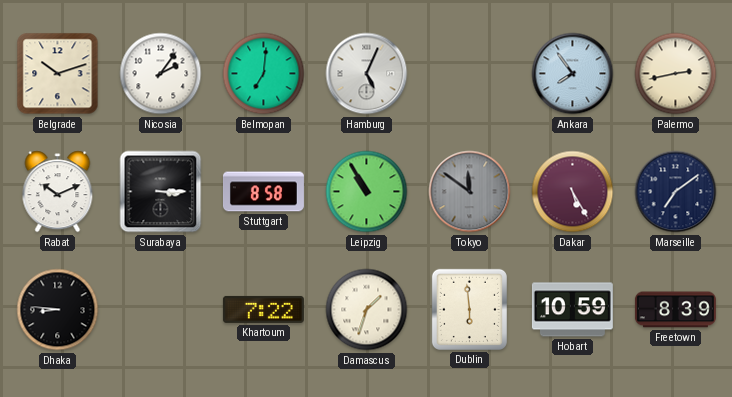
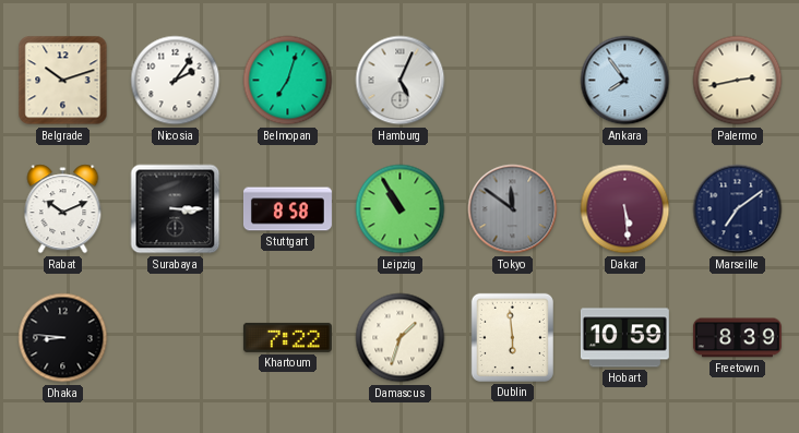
Belmopan: 7:01 -> 7:03 (288, 81)
Dakar: 5:25 -> 5:29 (625, 209)
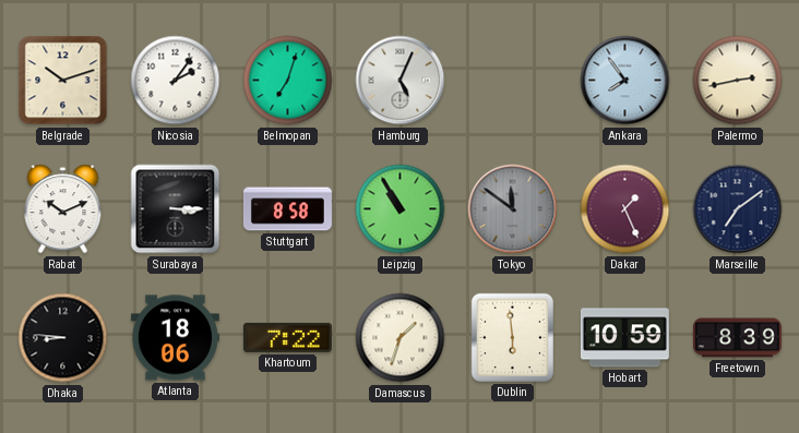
Dakar: 5:29 -> 1:26 (625, 209)
Atlanta: none -> 18:06 (175, 338)
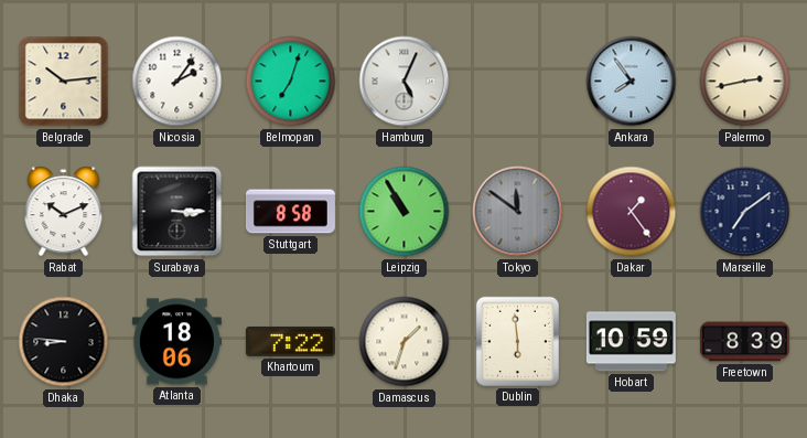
Belgrade: 10:12 -> 10:14 (64, 82)
Dakar: 1:26 -> 1:24 (632, 212)
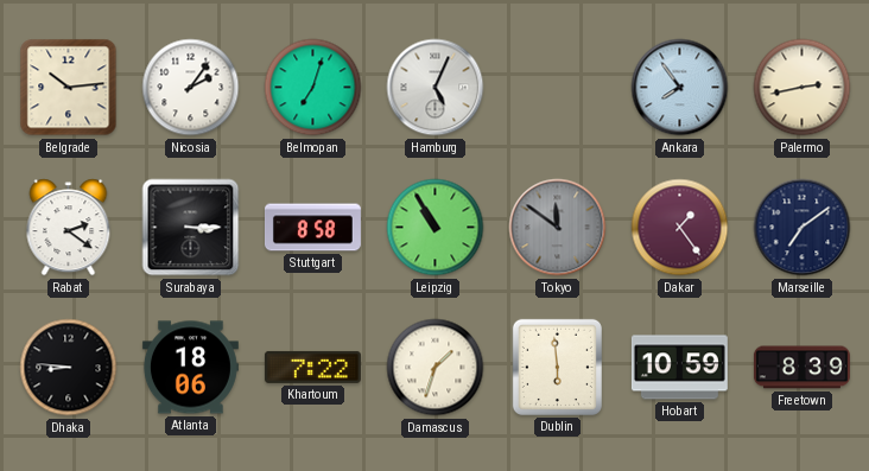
Rabat: 10:11 -> 2:21 (69, 228)
